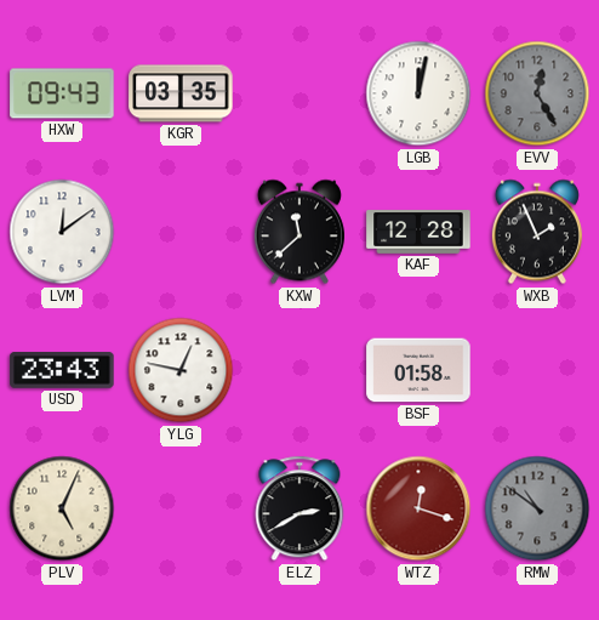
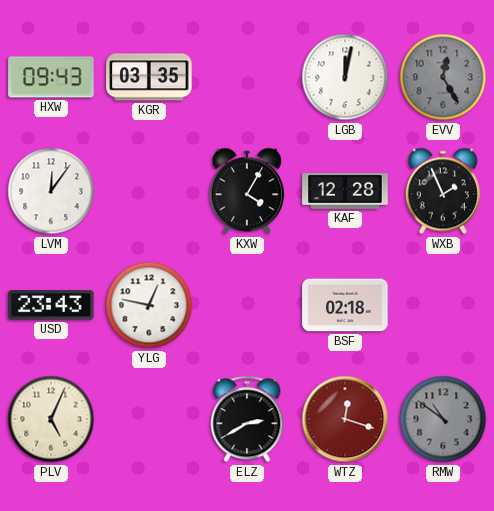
LVM: 12:09 -> 12:06 (51, 191)
KXW: 11:38 -> 4:05 (247, 191)
BSF: 01:58 -> 02:18 (345, 305)
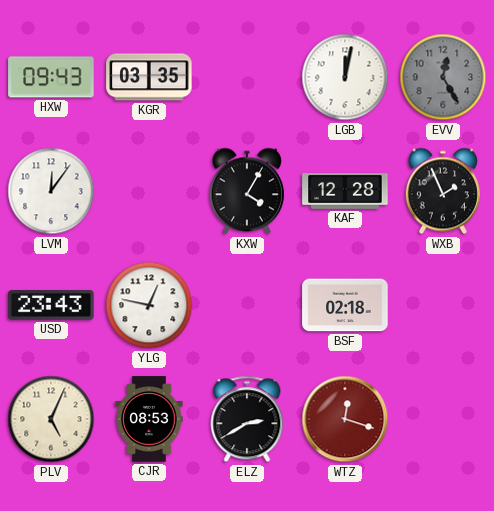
CJR: none -> 08:53 (149, 419)
RMW: 10:51 -> none (443, 419)
